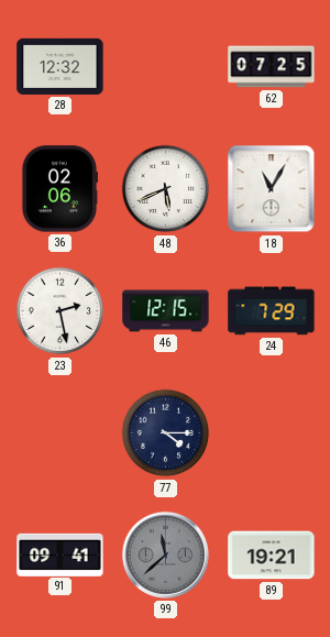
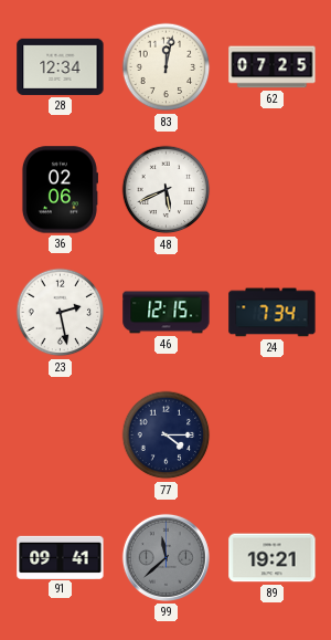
28: 12:32 -> 12:34 (61, 66)
83: none -> 12:02 (167, 67)
18: 11:05 -> none (272, 189)
24: 7:29 -> 7:34 (273, 313)
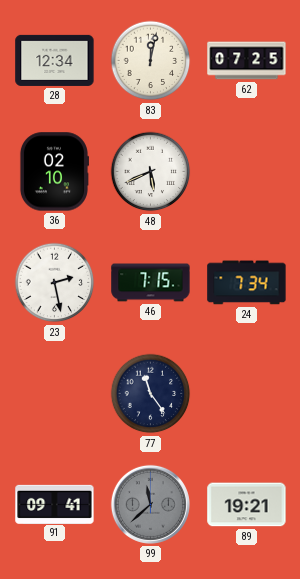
36: 02:06 -> 02:10 (53, 172)
46: 12:15 -> 7:15 (151, 283)
77: 4:15 -> 11:24 (151, 394)
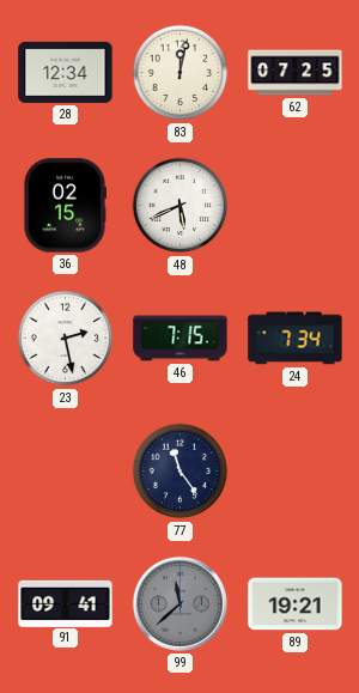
36: 02:10 -> 02:15 (63, 206)
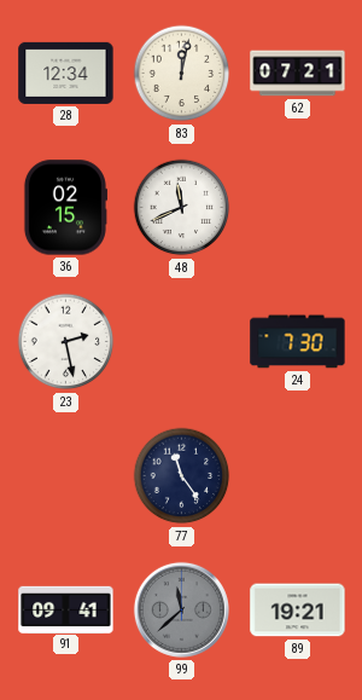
62: 07:25 -> 07:21 (298, 74)
48: 5:41 -> 11:41 (182, 208)
46: 7:15 -> none (181, 339)
24: 7:34 -> 7:30 (298, 342)
